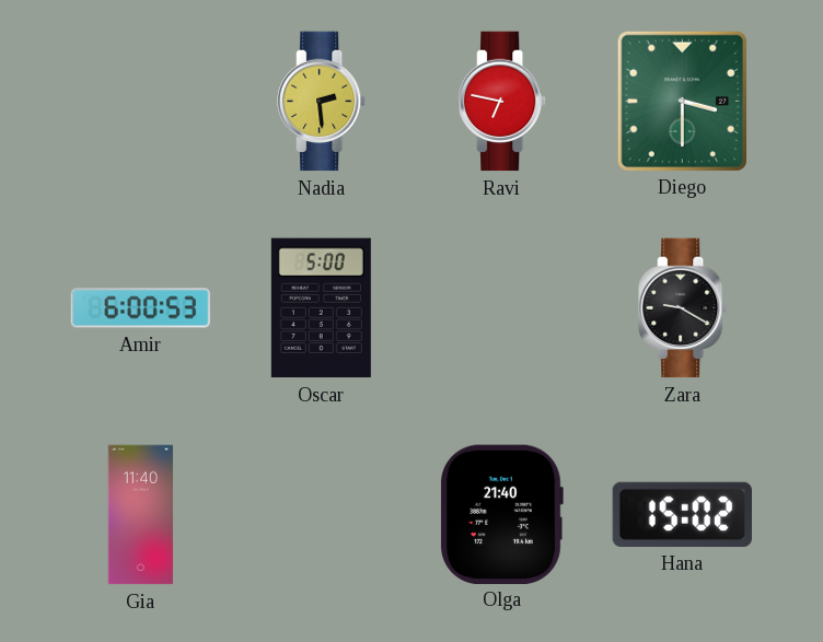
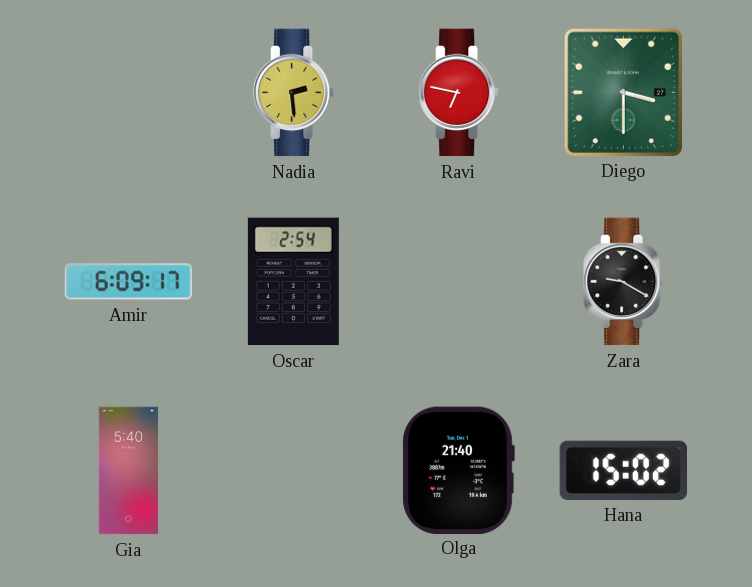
Amir: 6:00 -> 6:09 (129, 282)
Oscar: 5:00 -> 2:54 (293, 282)
Gia: 11:40 -> 5:40 (129, 471)
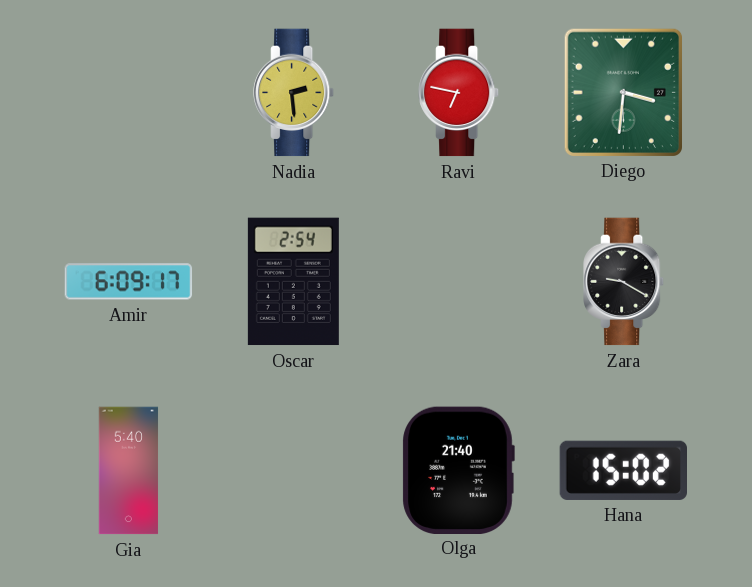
Diego: 3:30 -> 3:31 (623, 92)
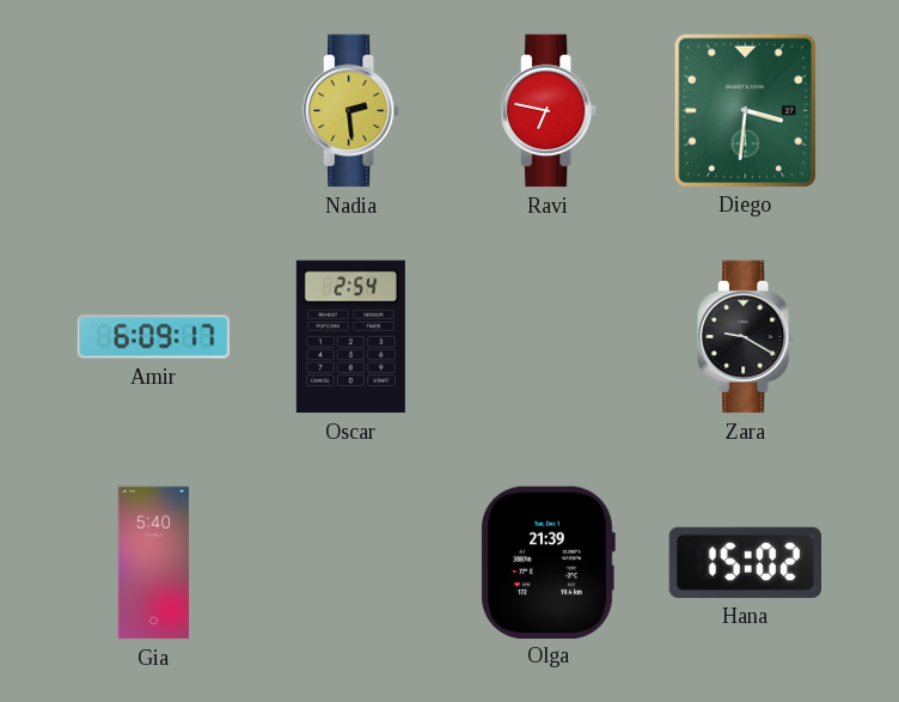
Olga: 21:40 -> 21:39 (548, 562)
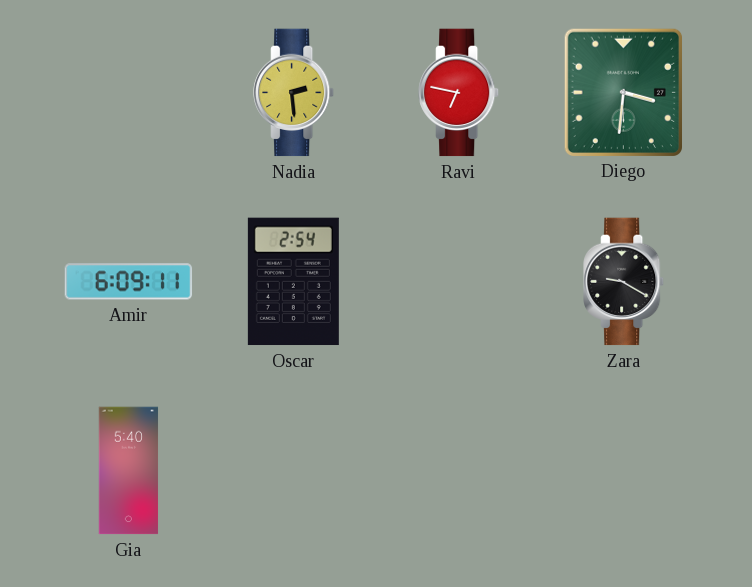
Amir: 6:09:17 -> 6:09:11 (129, 282)
Olga: 21:39 -> none (548, 562)
Hana: 15:02 -> none (745, 562)
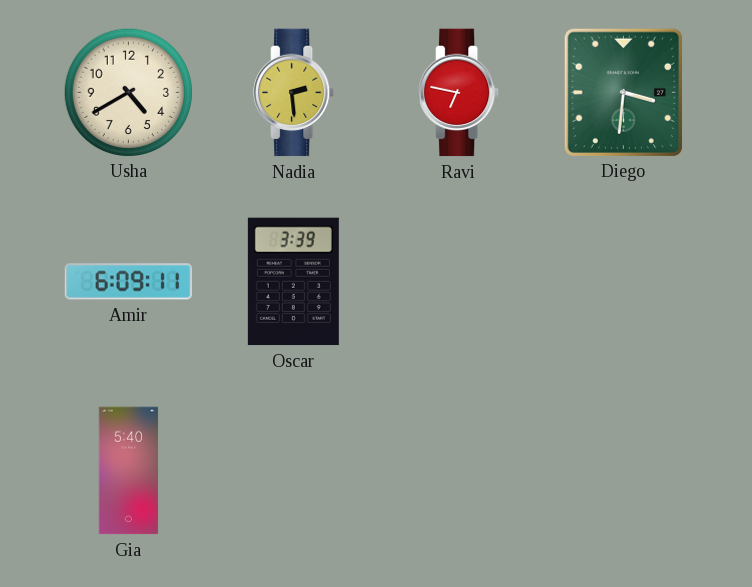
Usha: none -> 4:40 (128, 92)
Oscar: 2:54 -> 3:39 (293, 282)
Zara: 9:20 -> none (624, 282)
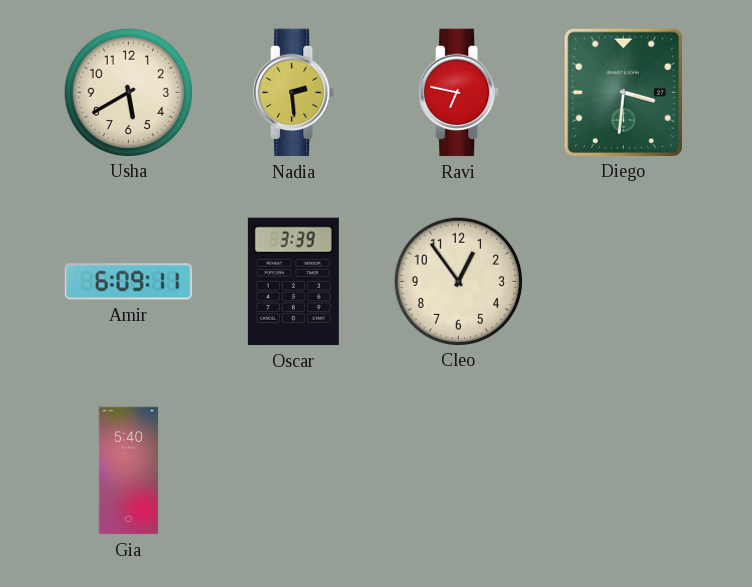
Usha: 4:40 -> 5:40 (128, 92)
Cleo: none -> 12:54 (458, 281)
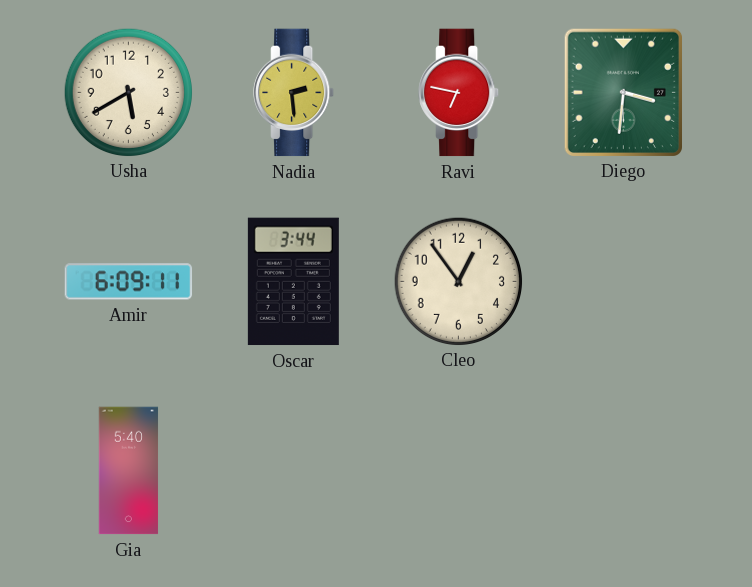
Oscar: 3:39 -> 3:44 (293, 282)
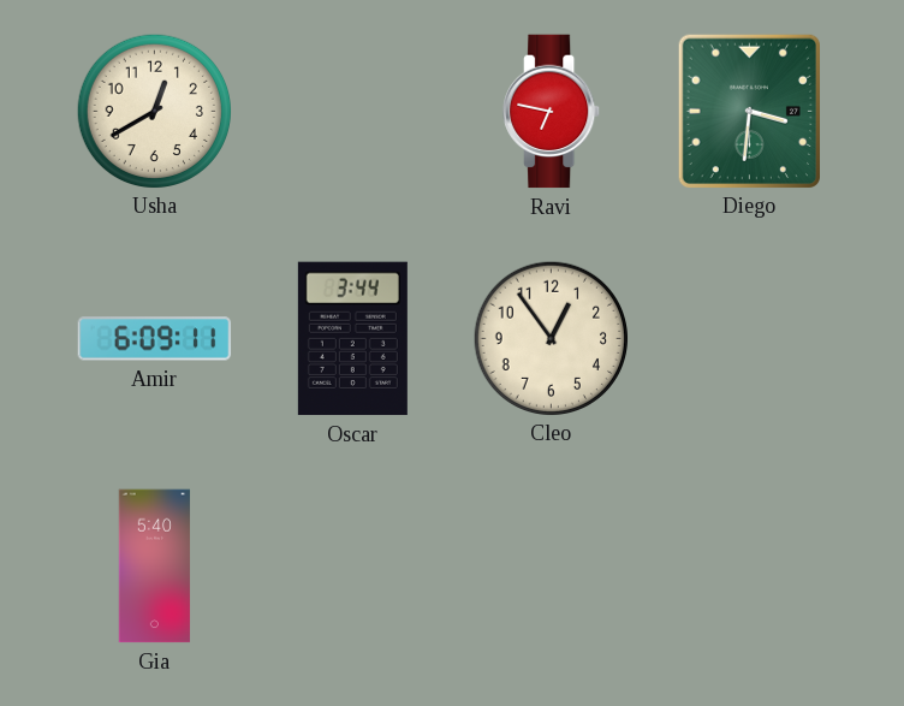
Usha: 5:40 -> 12:40 (154, 111)
Nadia: 2:29 -> none (294, 93)
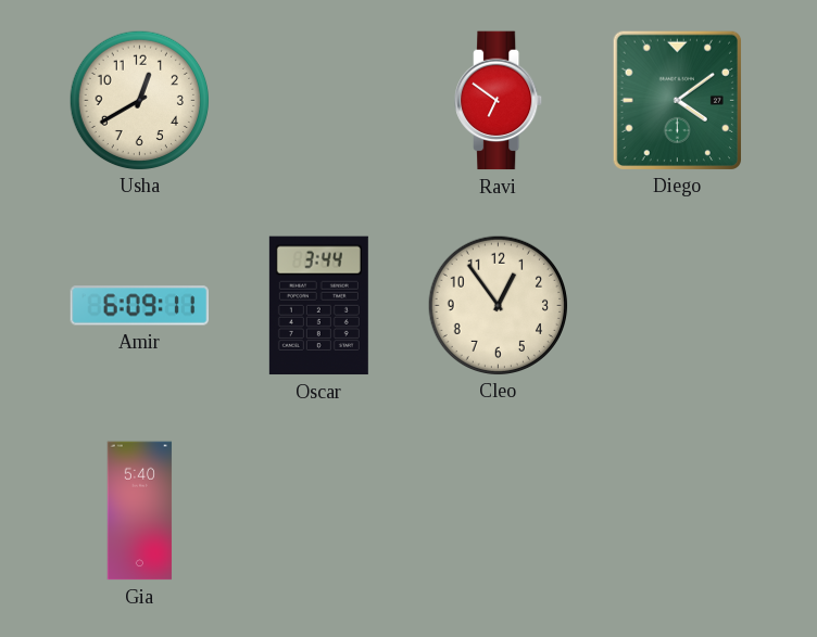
Ravi: 6:47 -> 6:51 (499, 101)
Diego: 3:31 -> 4:09 (677, 100)
